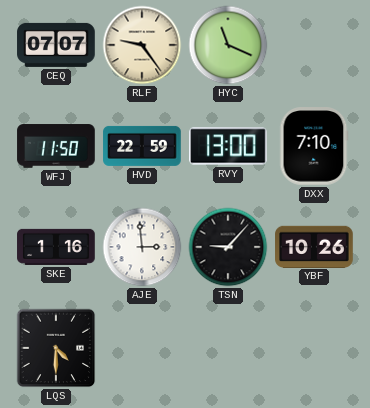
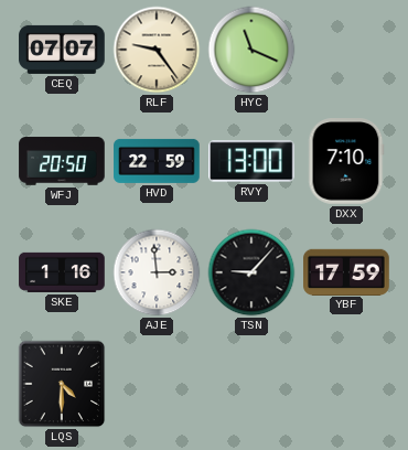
WFJ: 11:50 -> 20:50 (62, 161)
YBF: 10:26 -> 17:59 (346, 271)
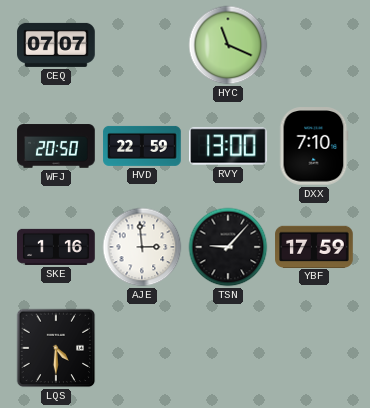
RLF: 9:24 -> none (157, 50)
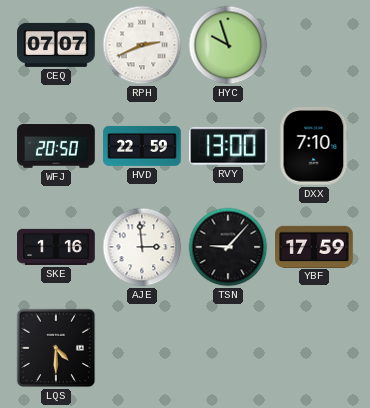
RPH: none -> 2:41 (142, 45)
HYC: 11:19 -> 9:57 (228, 45)
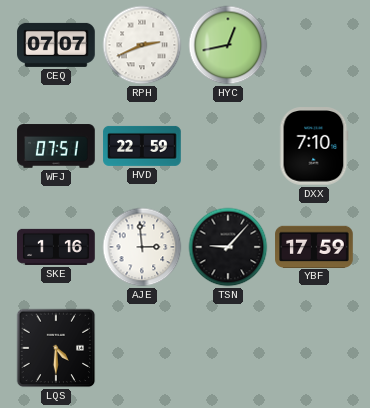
HYC: 9:57 -> 12:43 (228, 45)
WFJ: 20:50 -> 07:51 (56, 146)
RVY: 13:00 -> none (228, 146)
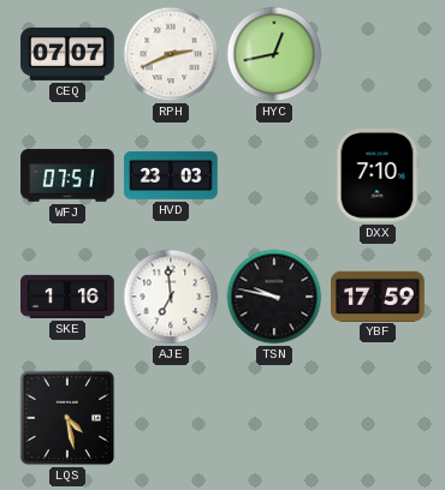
HVD: 22:59 -> 23:03 (171, 175)
AJE: 2:59 -> 6:59 (171, 297)
TSN: 9:07 -> 9:47 (274, 297)
LQS: 4:30 -> 4:28 (67, 418)
